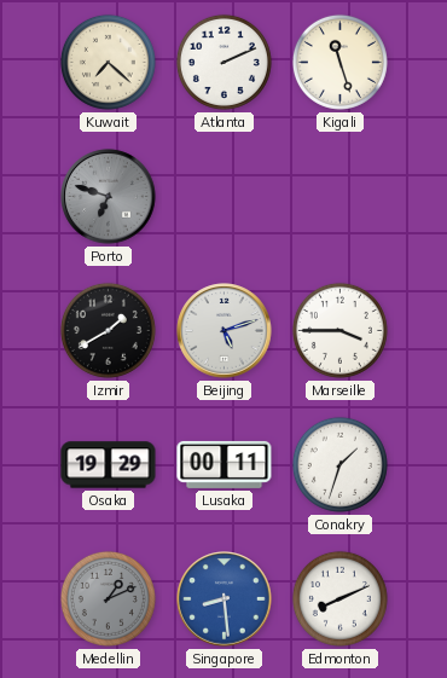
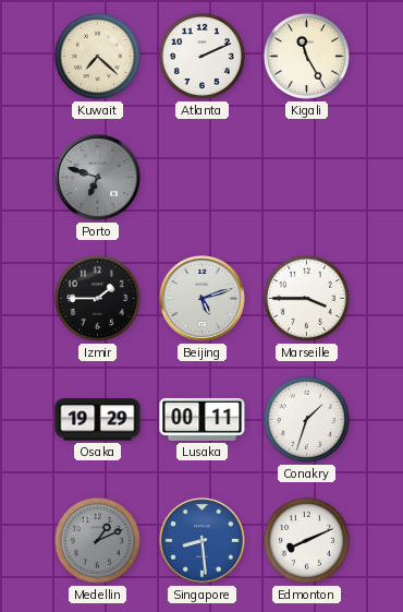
Kigali: 11:27 -> 11:25 (306, 56)
Izmir: 1:40 -> 1:45 (97, 298)
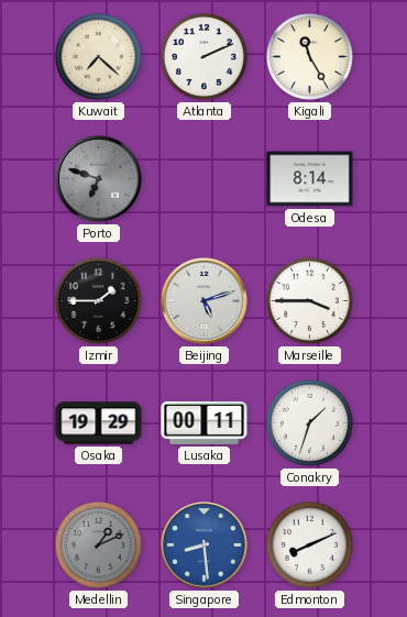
Odesa: none -> 8:14 (310, 179)
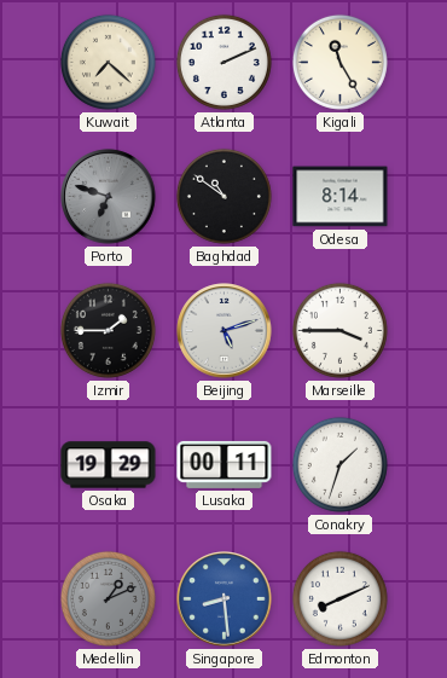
Baghdad: none -> 10:51 (224, 196)
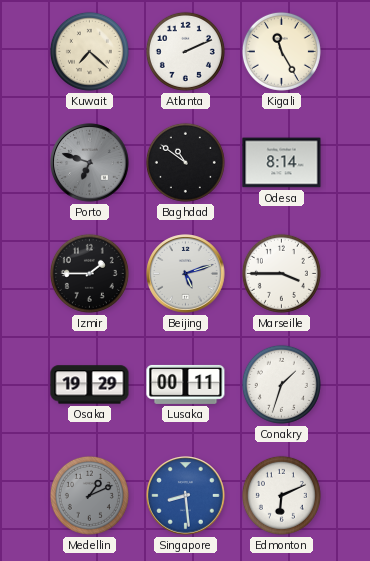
Edmonton: 8:11 -> 6:11 (281, 495)
